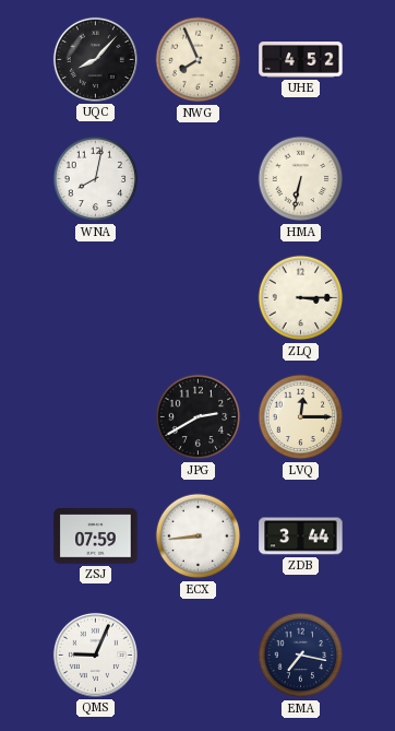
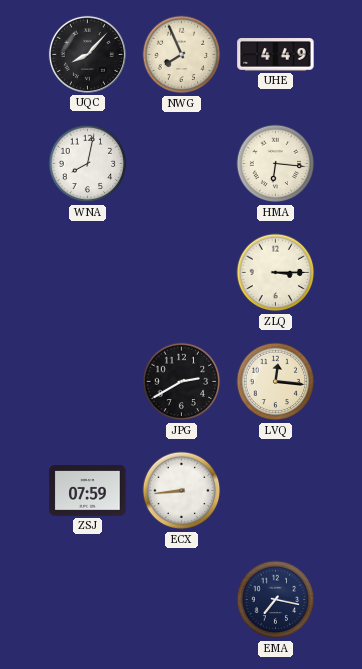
UHE: 4:52 -> 4:49 (276, 55)
HMA: 6:32 -> 6:16 (276, 164)
LVQ: 12:15 -> 12:16 (276, 382)
ZDB: 3:44 -> none (301, 537)
QMS: 9:04 -> none (95, 655)
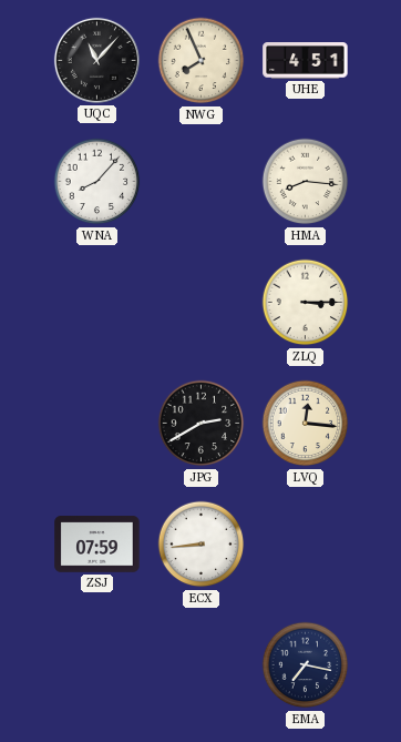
UQC: 8:07 -> 11:07 (96, 60)
UHE: 4:49 -> 4:51 (306, 61)
WNA: 8:02 -> 8:07 (97, 182)
HMA: 6:16 -> 8:16 (306, 182)
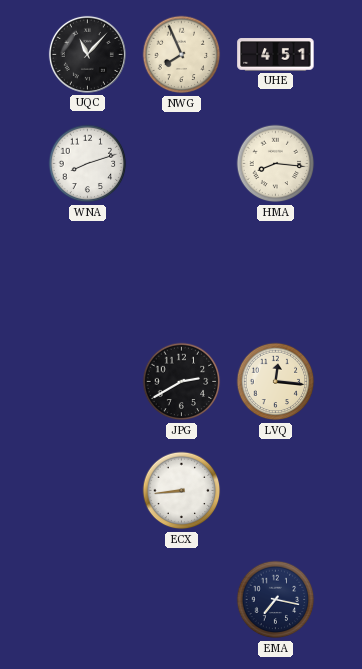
WNA: 8:07 -> 8:12 (88, 164)
ZLQ: 3:15 -> none (306, 303)
ZSJ: 07:59 -> none (97, 545)
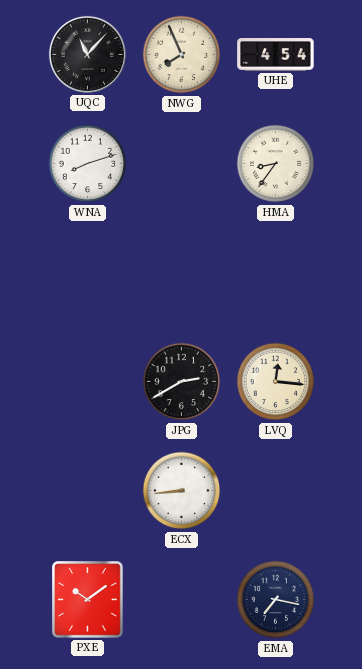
UHE: 4:51 -> 4:54 (276, 55)
HMA: 8:16 -> 8:36 (276, 164)
PXE: none -> 10:09 (88, 600)
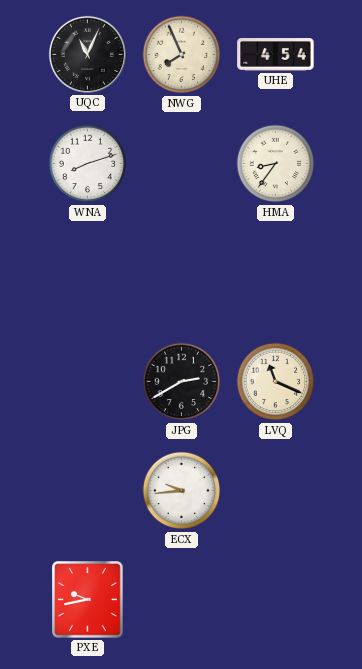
UQC: 11:07 -> 11:04 (87, 54)
LVQ: 12:16 -> 11:19 (276, 382)
ECX: 8:44 -> 9:44 (182, 491)
PXE: 10:09 -> 9:43 (88, 600)
EMA: 7:17 -> none (276, 600)
